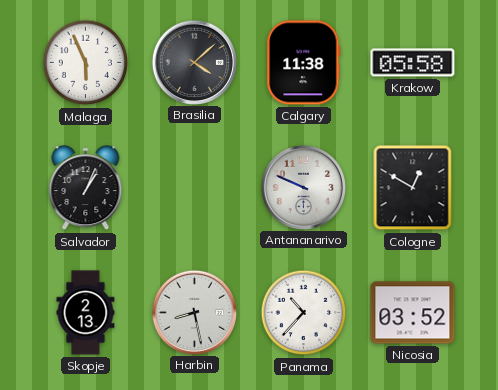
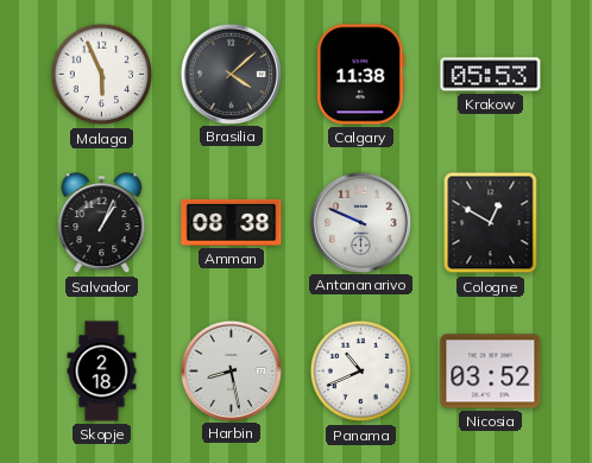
Krakow: 05:58 -> 05:53 (491, 75)
Amman: none -> 08:38 (232, 222)
Skopje: 2:13 -> 2:18 (102, 372)
Panama: 10:37 -> 10:41 (361, 372)
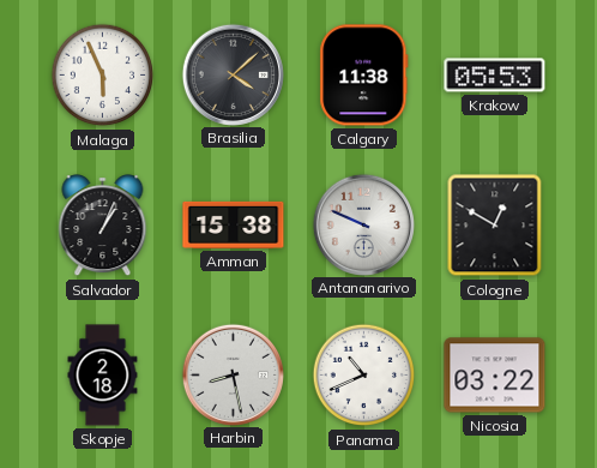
Amman: 08:38 -> 15:38 (234, 224)
Nicosia: 03:52 -> 03:22 (495, 376)
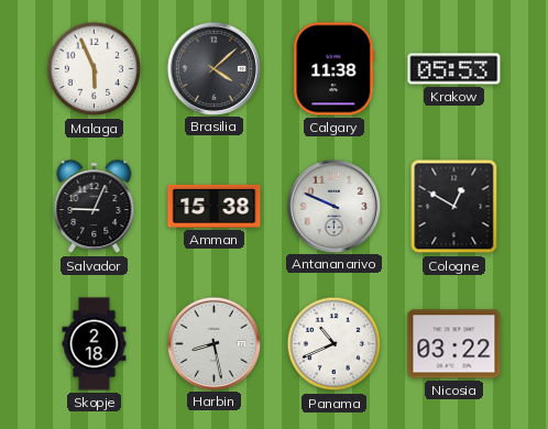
Salvador: 1:04 -> 9:04 (95, 207)
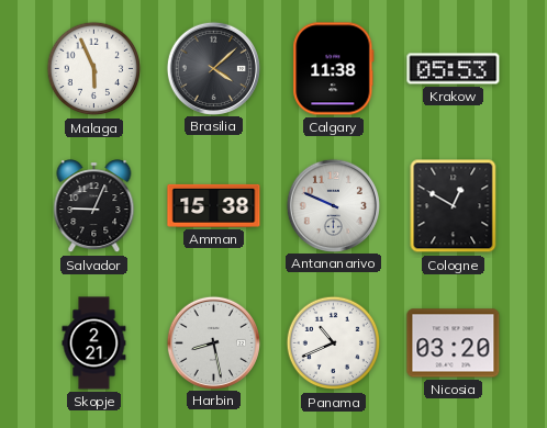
Skopje: 2:18 -> 2:21 (94, 343)
Nicosia: 03:22 -> 03:20 (454, 343)
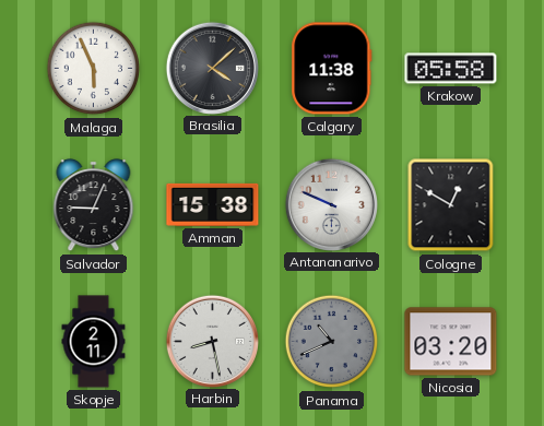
Krakow: 05:53 -> 05:58 (451, 69)
Skopje: 2:21 -> 2:11 (94, 342)
Panama dial: white -> grey (332, 342)
